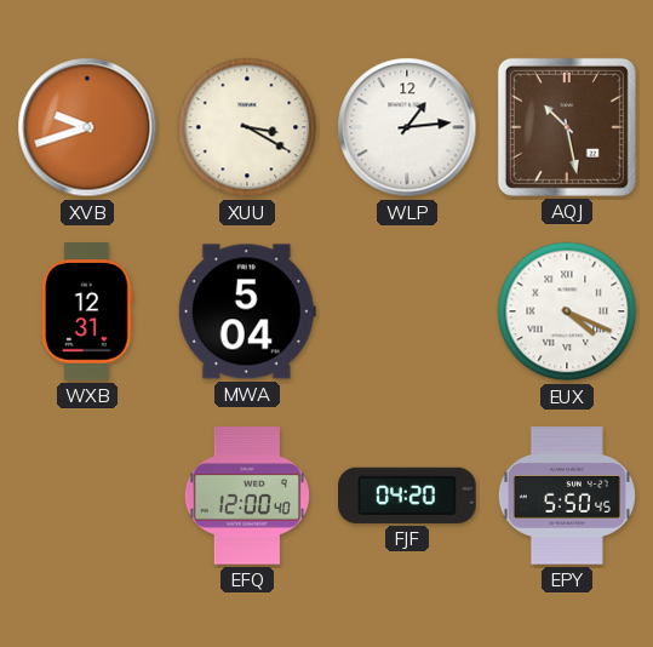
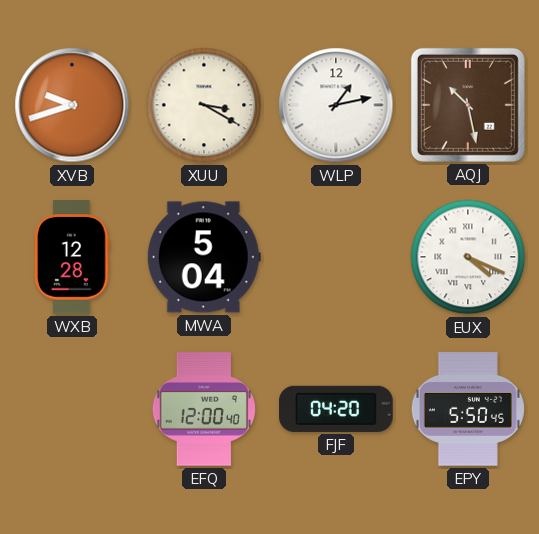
WLP: 1:14 -> 1:13 (336, 105)
WXB: 12:31 -> 12:28 (72, 257)
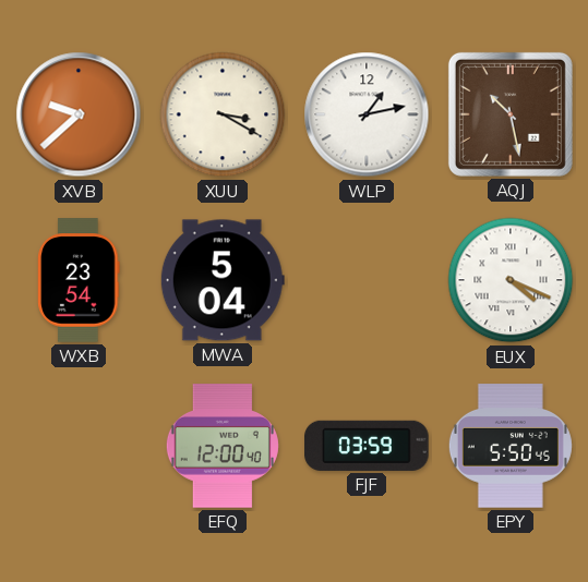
XVB: 9:42 -> 9:38 (79, 114)
WXB: 12:28 -> 23:54 (79, 280)
FJF: 04:20 -> 03:59 (367, 446)
